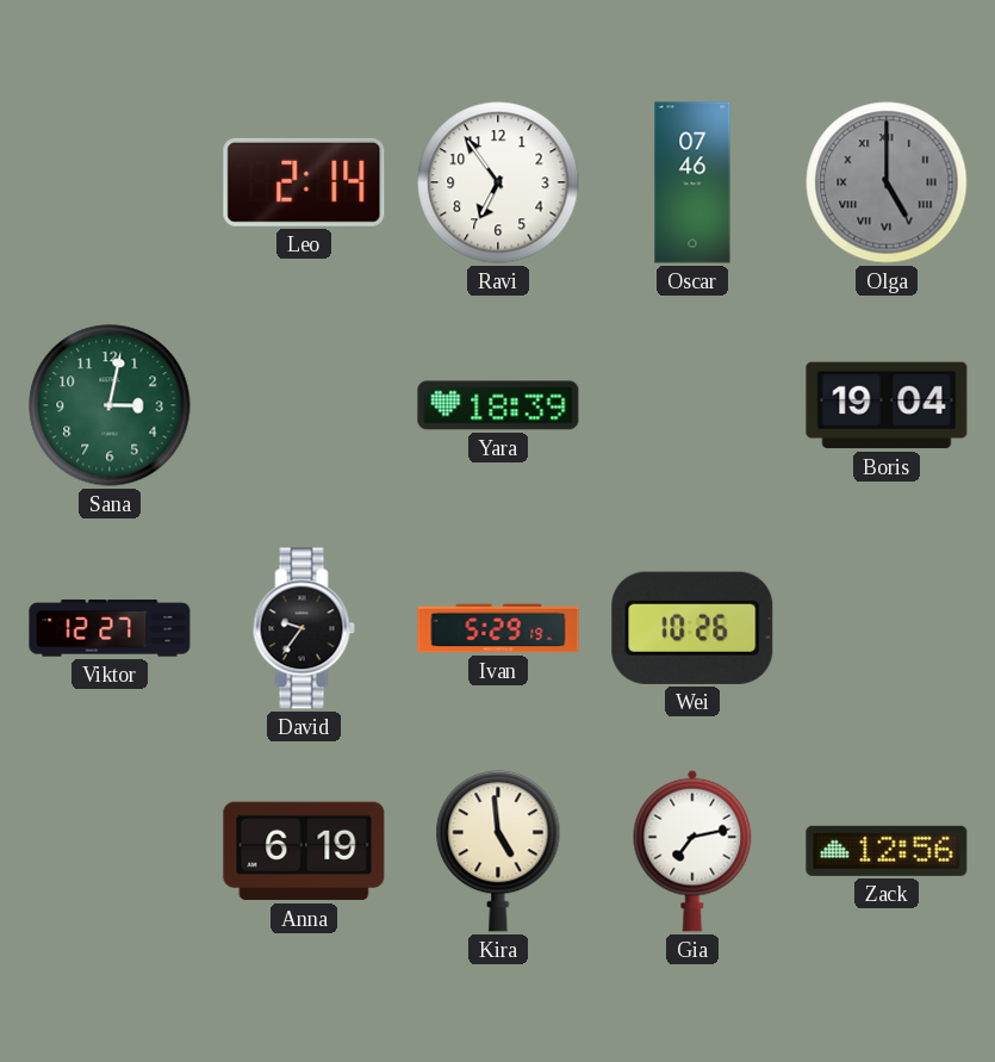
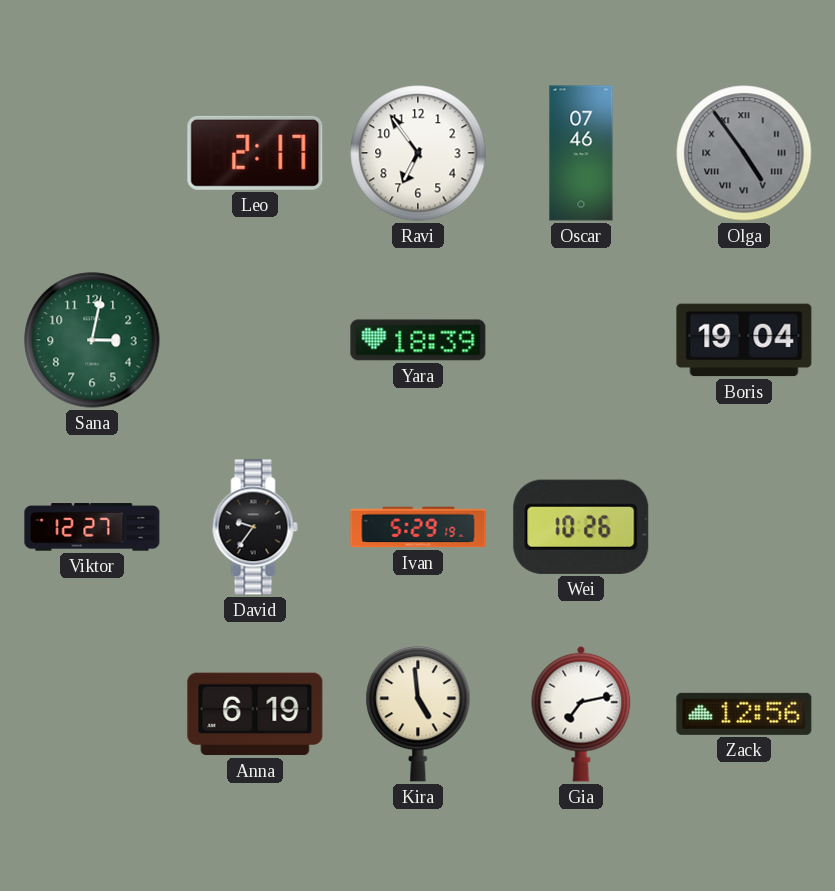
Leo: 2:14 -> 2:17 (255, 153)
Olga: 5:00 -> 4:54 (744, 153)
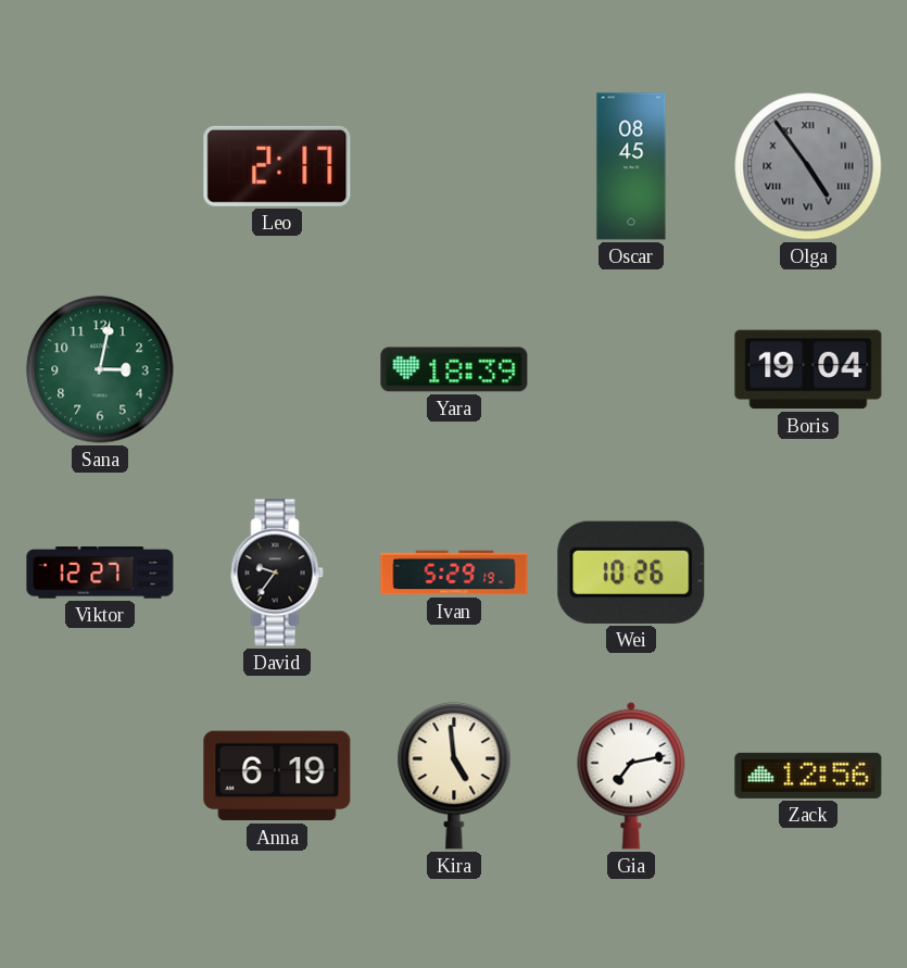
Ravi: 6:54 -> none (418, 153)
Oscar: 07:46 -> 08:45 (631, 166)
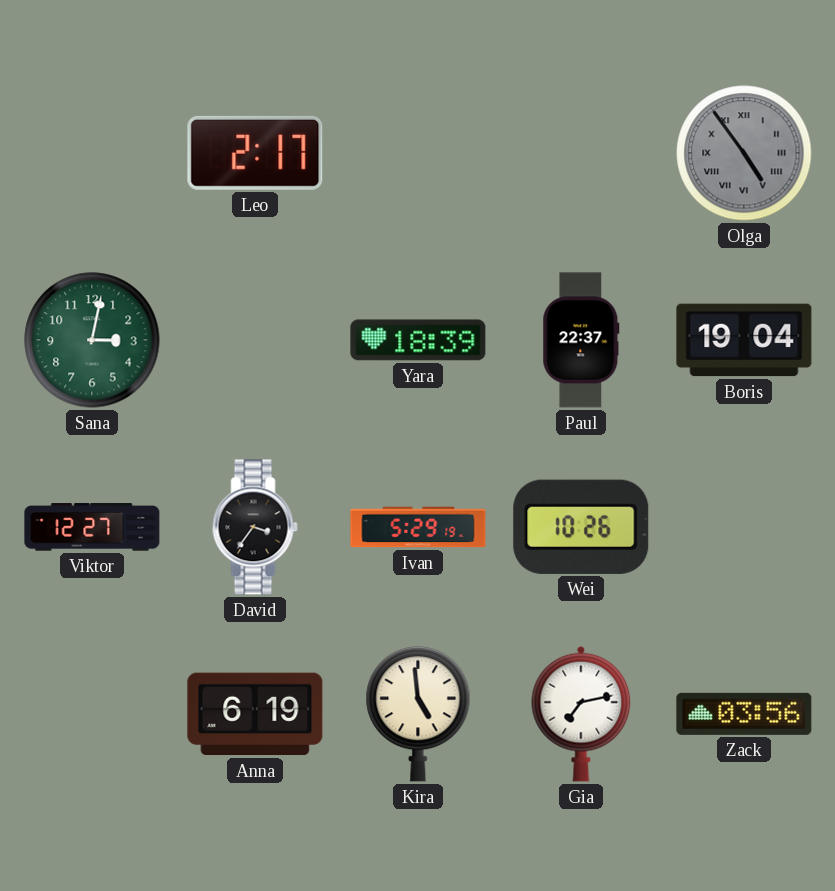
Oscar: 08:45 -> none (631, 166)
Paul: none -> 22:37 (581, 340)
David: 9:36 -> 3:36 (255, 527)
Zack: 12:56 -> 03:56 (744, 714)
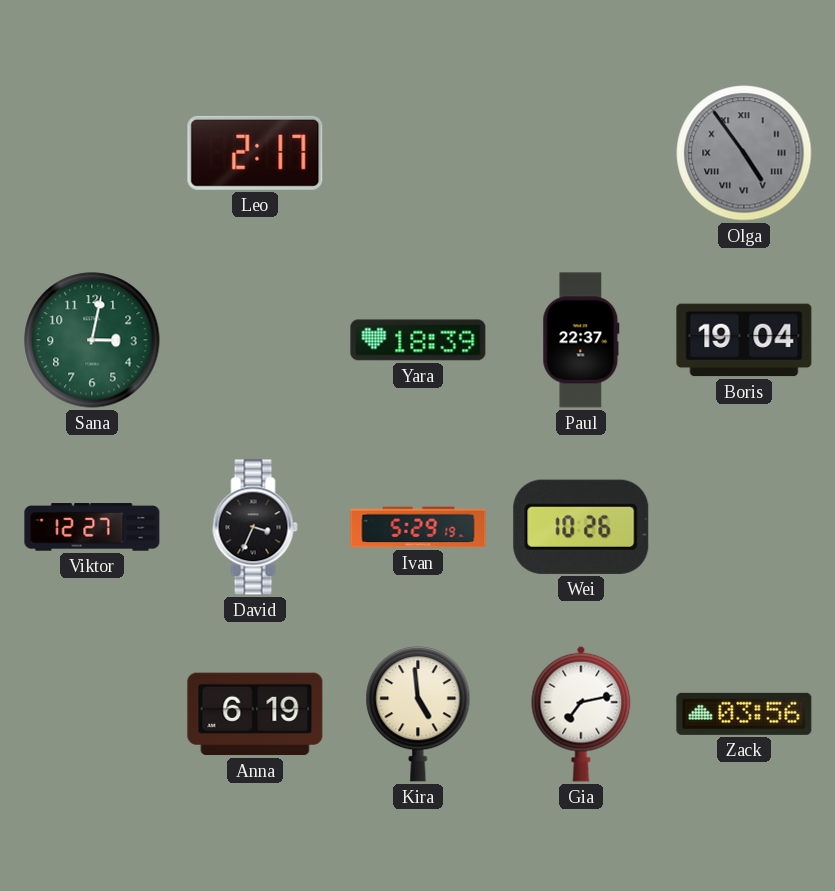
David: 3:36 -> 3:34 (255, 527)
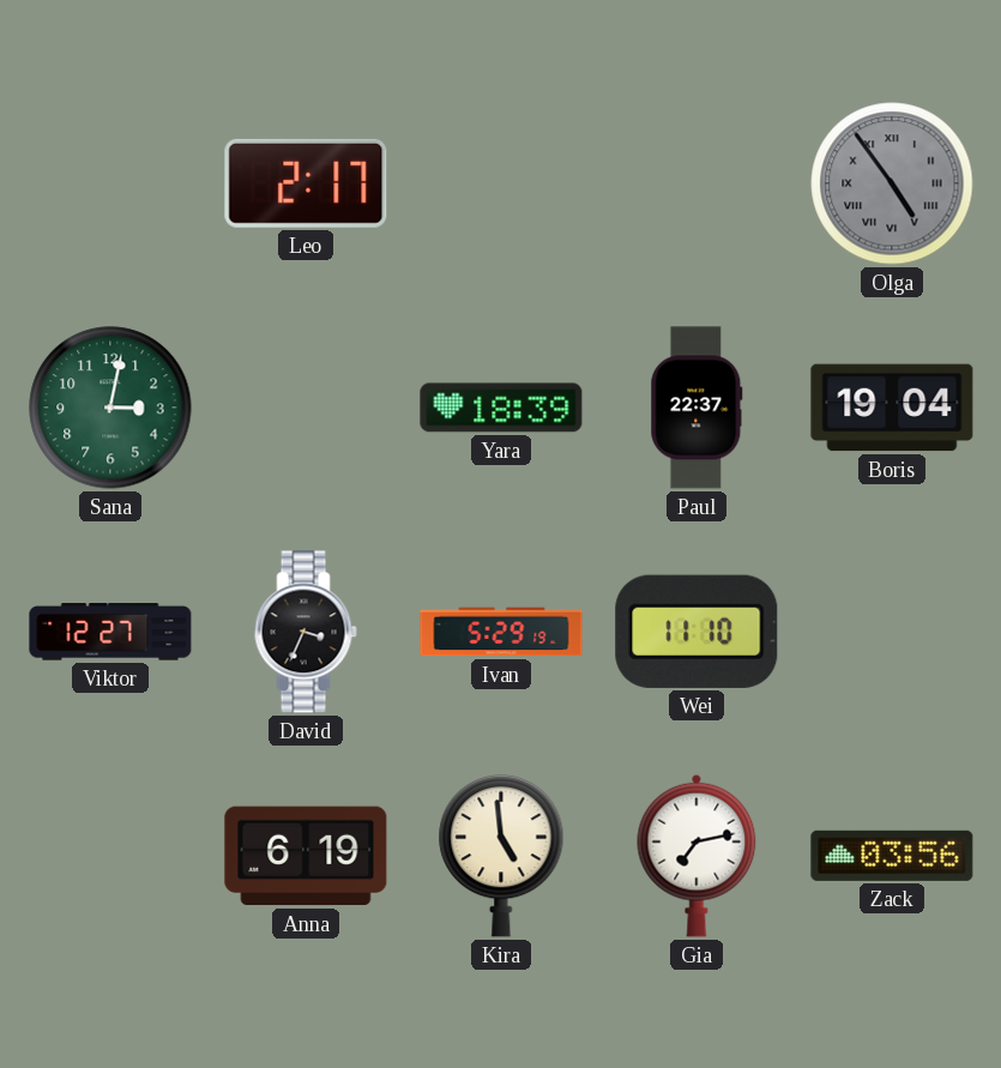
Wei: 10:26 -> 11:10 (697, 632)
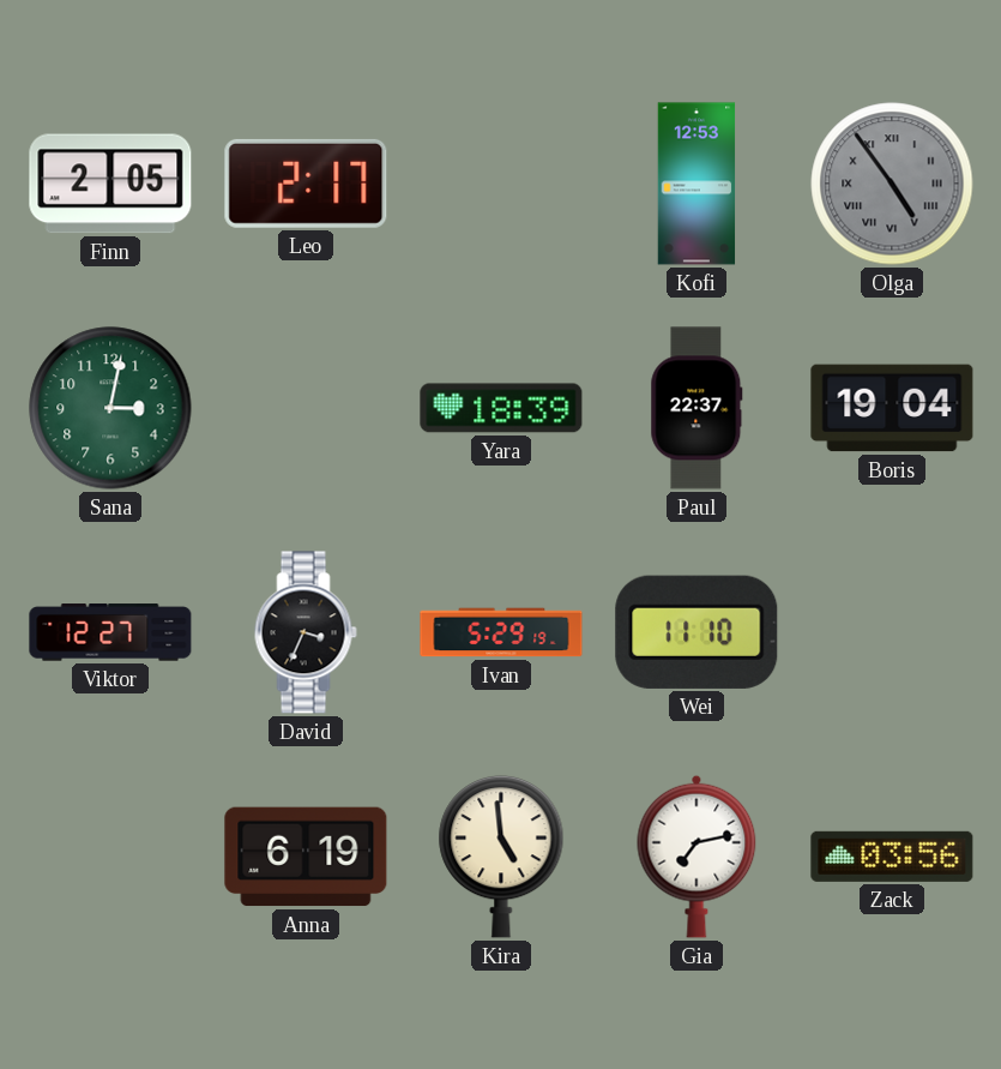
Finn: none -> 2:05 (110, 184)
Kofi: none -> 12:53 (697, 184)
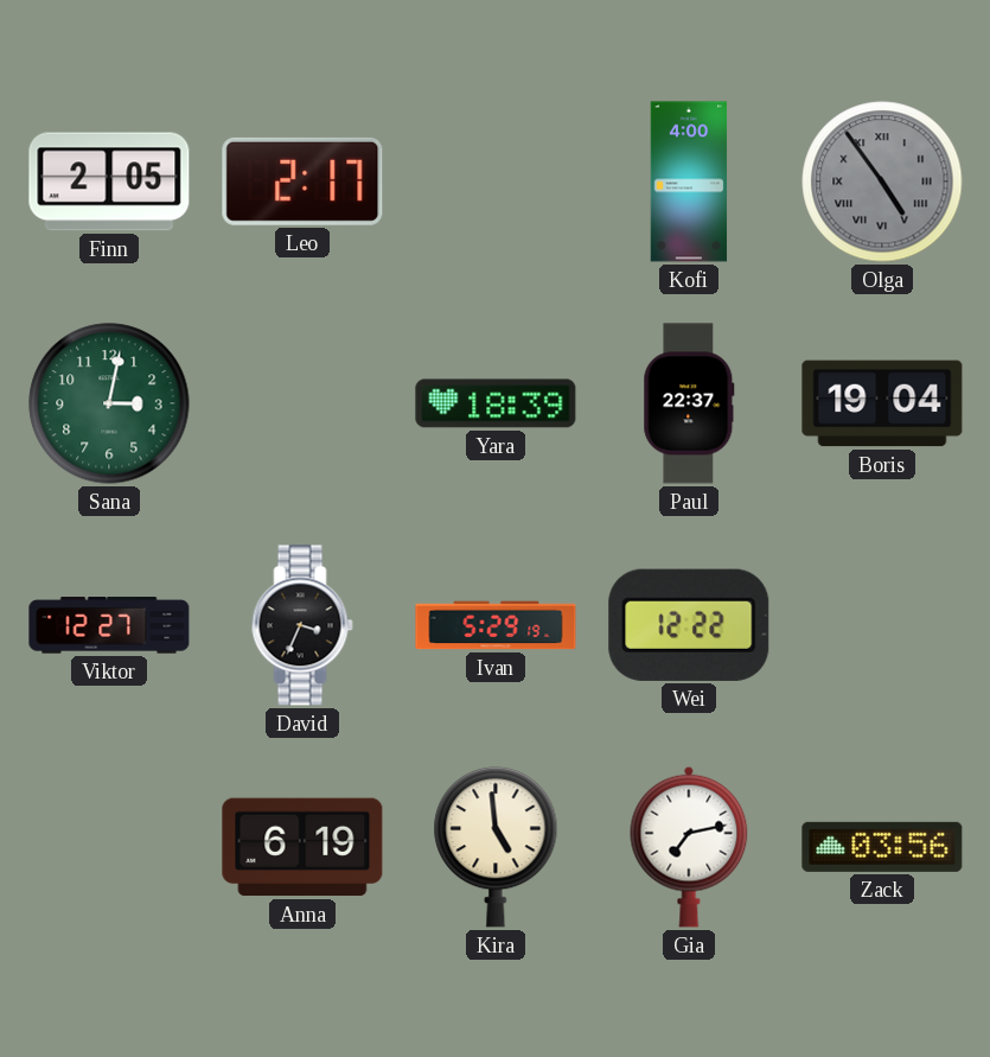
Kofi: 12:53 -> 4:00 (689, 182)
Wei: 11:10 -> 12:22 (689, 625)
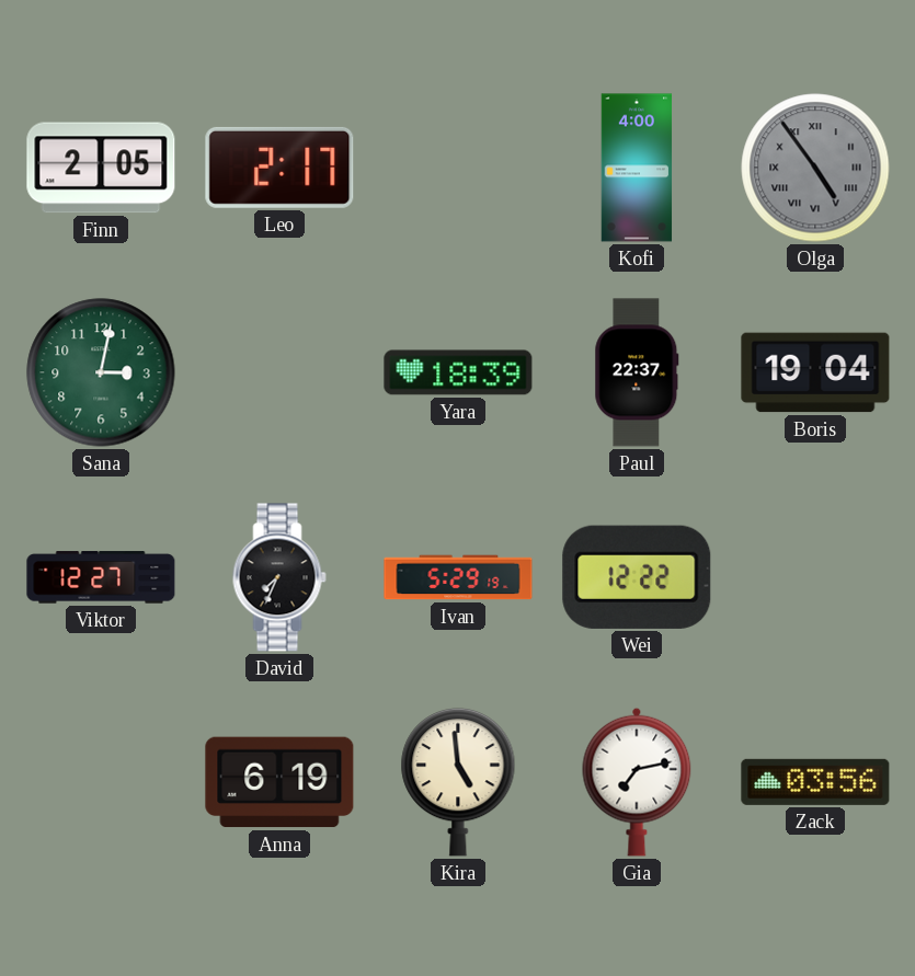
David: 3:34 -> 7:34 (279, 577)
